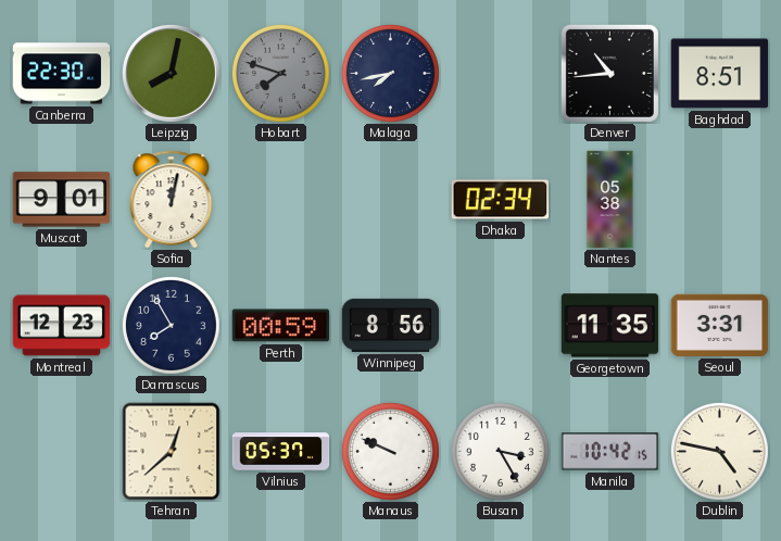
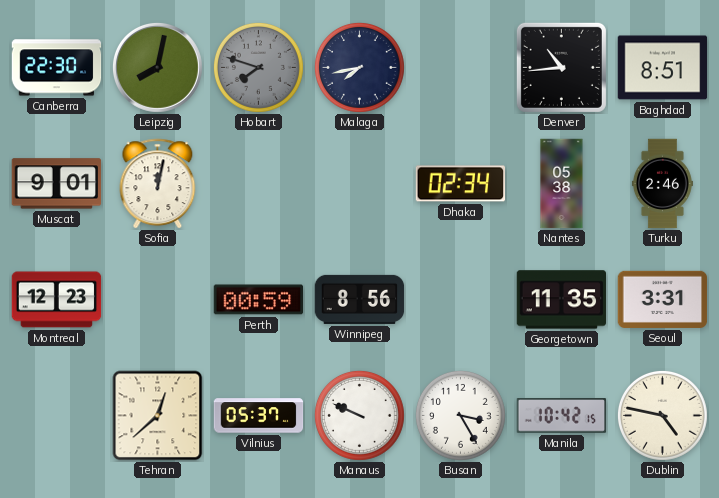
Turku: none -> 2:46 (662, 184)
Damascus: 7:55 -> none (171, 325)
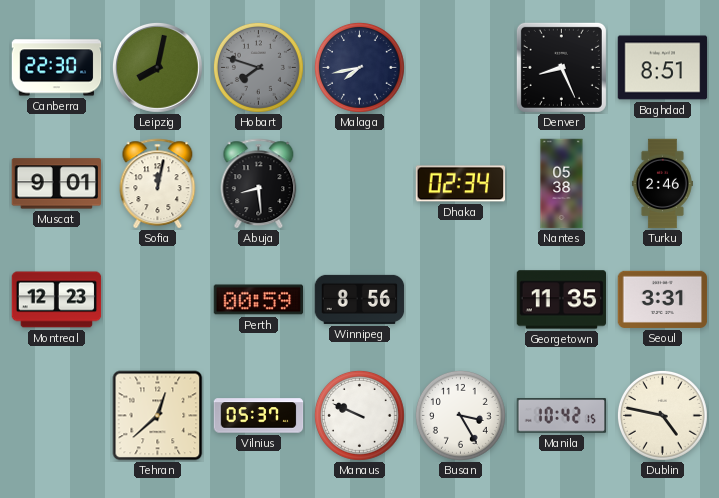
Denver: 10:44 -> 8:26 (561, 67)
Abuja: none -> 8:29 (259, 184)
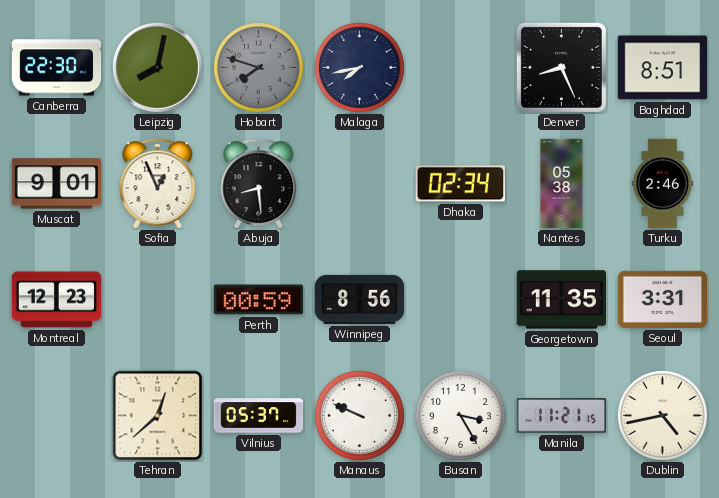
Sofia: 12:02 -> 12:56 (158, 184)
Manila: 10:42 -> 11:21 (562, 416)
Dublin: 4:47 -> 4:43 (662, 415)
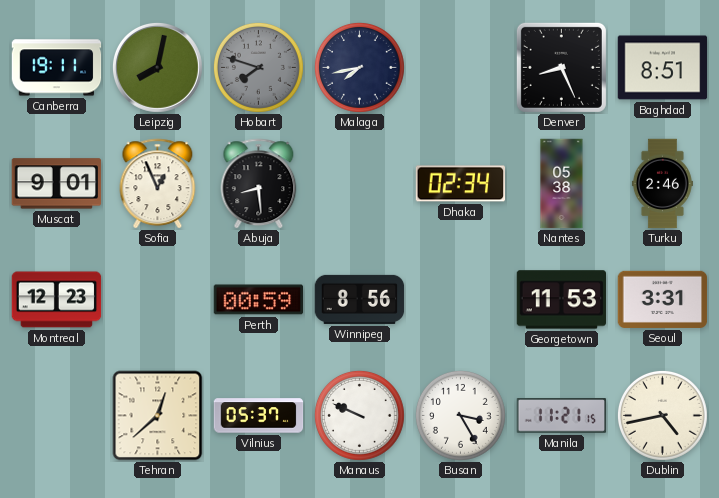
Canberra: 22:30 -> 19:11 (57, 68)
Georgetown: 11:35 -> 11:53 (562, 300)
